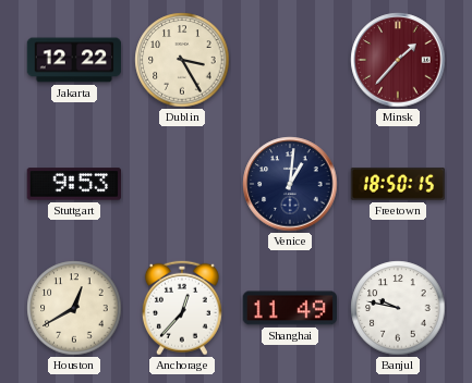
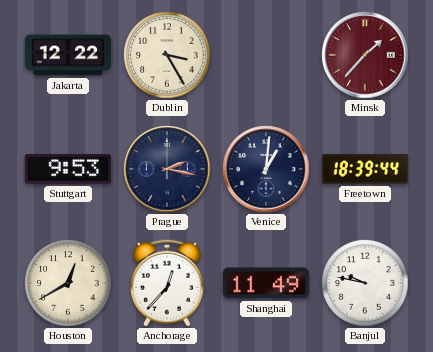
Prague: none -> 2:17 (167, 169)
Freetown: 18:50 -> 18:39 (365, 169)
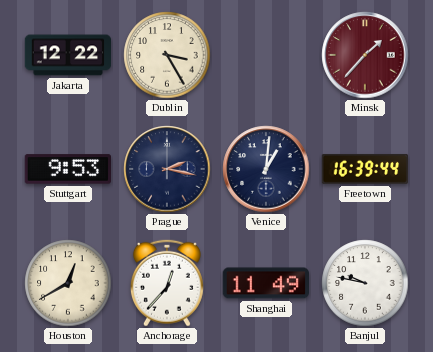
Freetown: 18:39 -> 16:39 (365, 169)
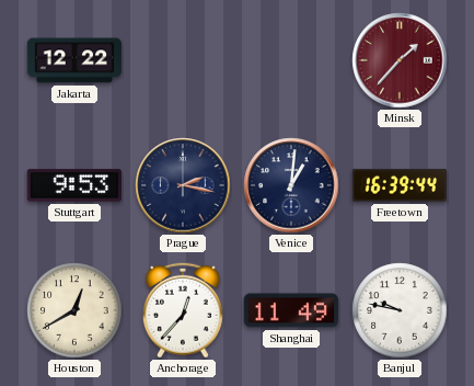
Dublin: 3:25 -> none (167, 55)
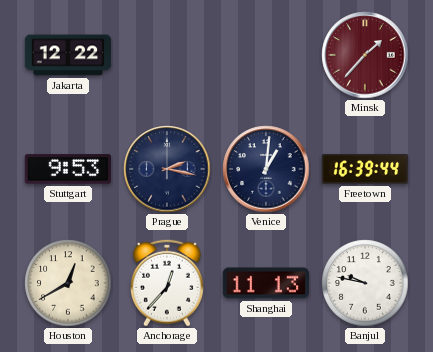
Shanghai: 11:49 -> 11:13 (265, 283)
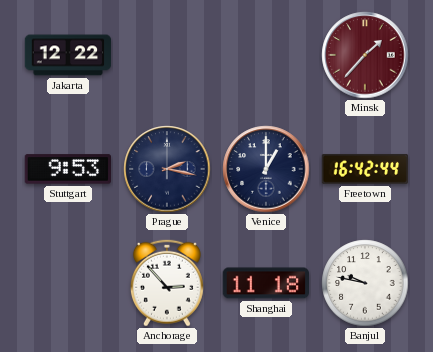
Venice: 1:01 -> 1:00 (266, 169)
Freetown: 16:39 -> 16:42 (365, 169)
Houston: 12:40 -> none (68, 283)
Anchorage: 12:37 -> 2:53 (167, 283)
Shanghai: 11:13 -> 11:18 (265, 283)
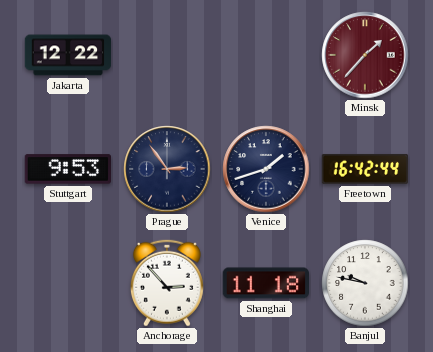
Prague: 2:17 -> 2:54 (167, 169)
Venice: 1:00 -> 1:42 (266, 169)
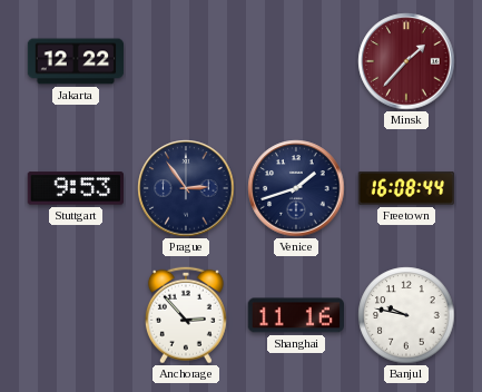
Freetown: 16:42 -> 16:08 (406, 188)
Shanghai: 11:18 -> 11:16 (295, 315)
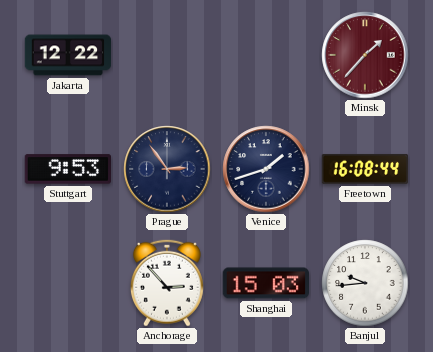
Shanghai: 11:16 -> 15:03 (265, 283)
Banjul: 9:47 -> 9:44 (365, 283)
